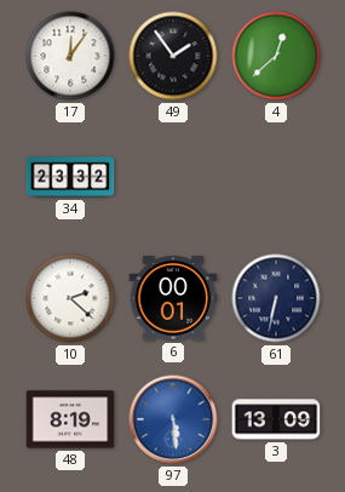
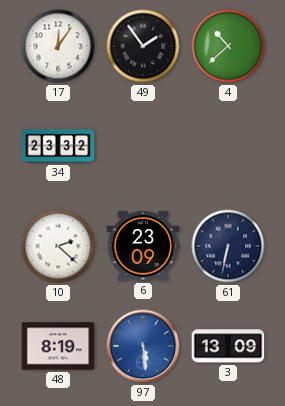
4: 12:38 -> 10:38 (228, 46)
6: 00:01 -> 23:09 (143, 246)
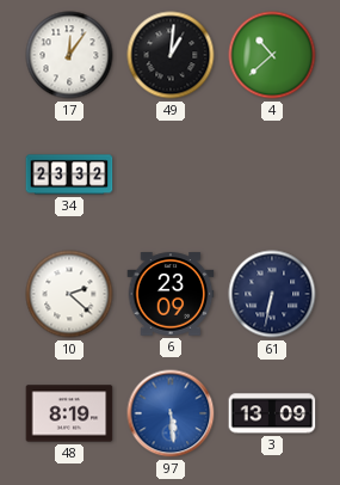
49: 1:54 -> 1:01 (171, 55)
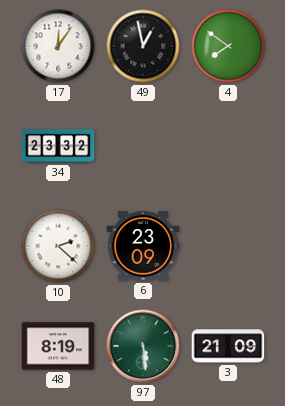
49: 1:01 -> 12:58 (143, 46)
4: 10:38 -> 7:51 (228, 46)
61: 6:32 -> none (272, 294)
97 dial: blue -> green (143, 346)
3: 13:09 -> 21:09 (228, 346)
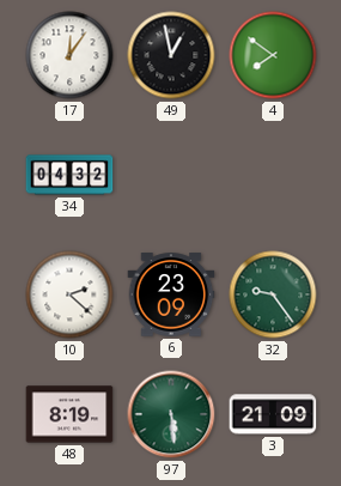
34: 23:32 -> 04:32 (69, 175)
32: none -> 9:24 (273, 294)
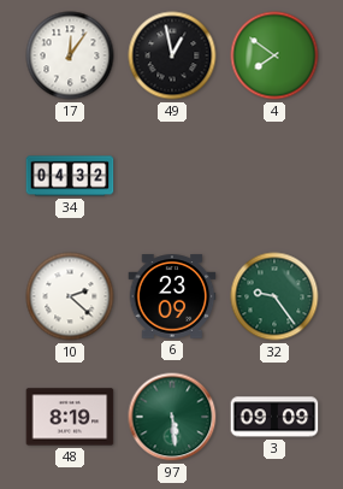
3: 21:09 -> 09:09 (274, 417)
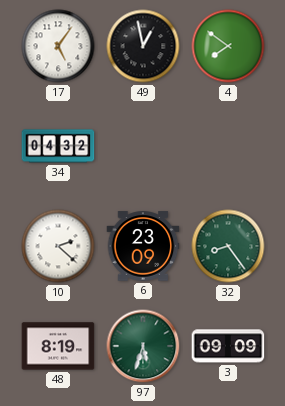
17: 12:06 -> 5:06 (58, 46)
32: 9:24 -> 8:24 (228, 246)
97: 5:29 -> 5:33 (143, 346)
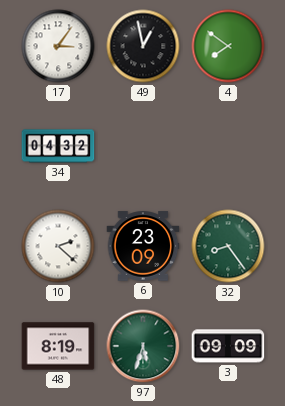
17: 5:06 -> 3:06 (58, 46)
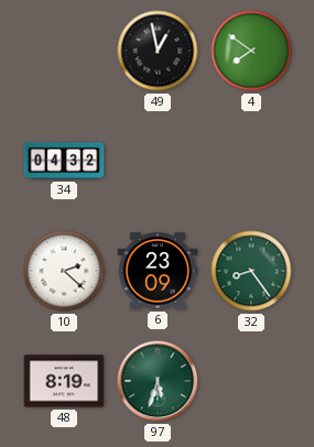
17: 3:06 -> none (58, 46)
3: 09:09 -> none (228, 346)
